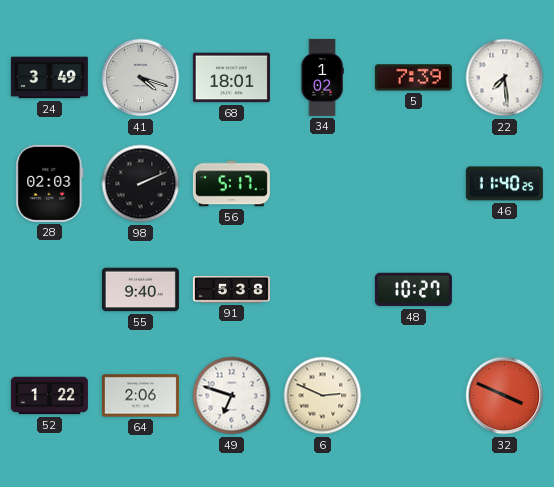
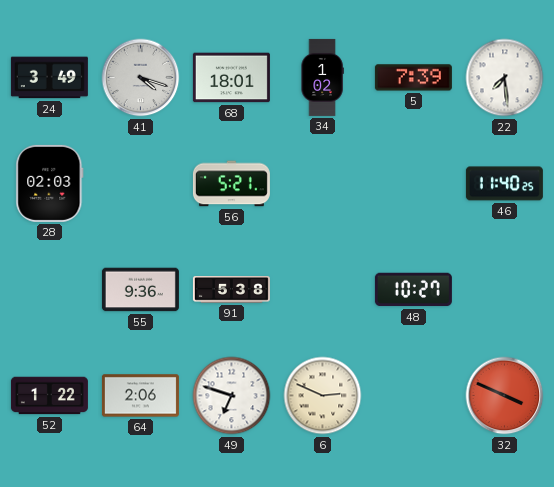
98: 2:11 -> none (141, 184)
56: 5:17 -> 5:21 (231, 184)
55: 9:40 -> 9:36 (140, 290)
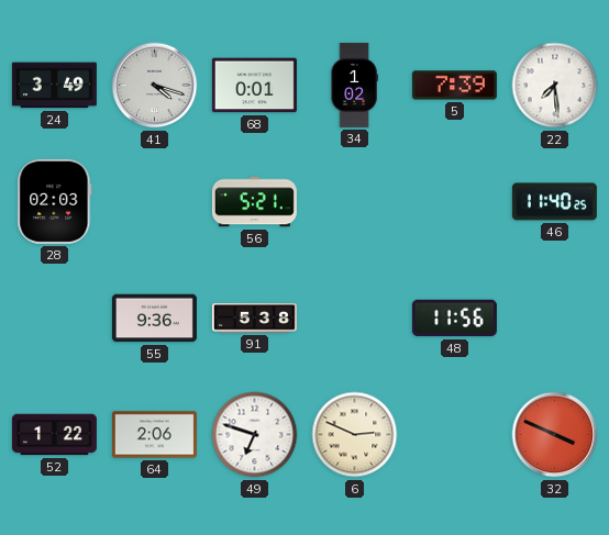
68: 18:01 -> 0:01 (254, 86)
48: 10:27 -> 11:56 (454, 319)
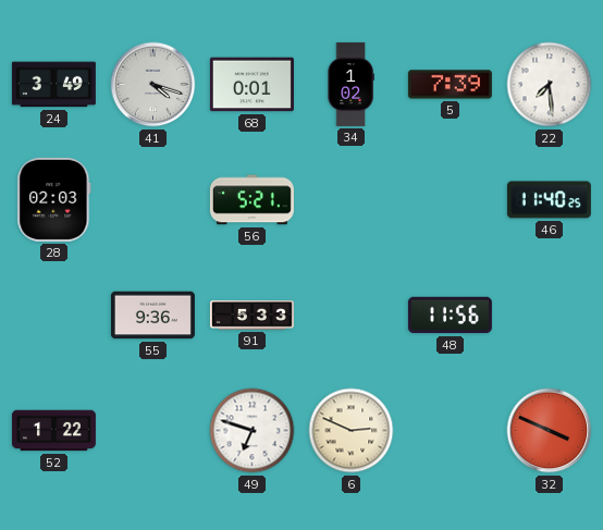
91: 5:38 -> 5:33 (251, 316)
64: 2:06 -> none (154, 435)
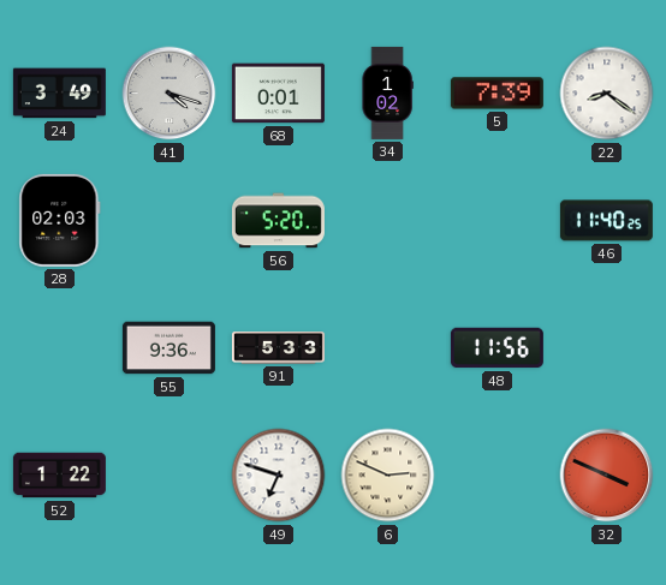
22: 7:29 -> 8:21 (607, 94)
56: 5:21 -> 5:20 (278, 221)
